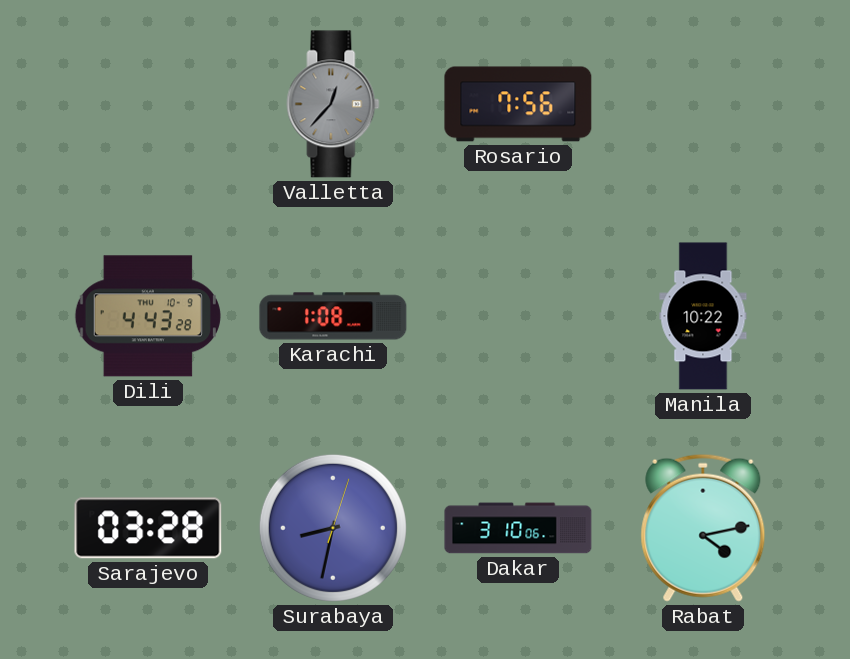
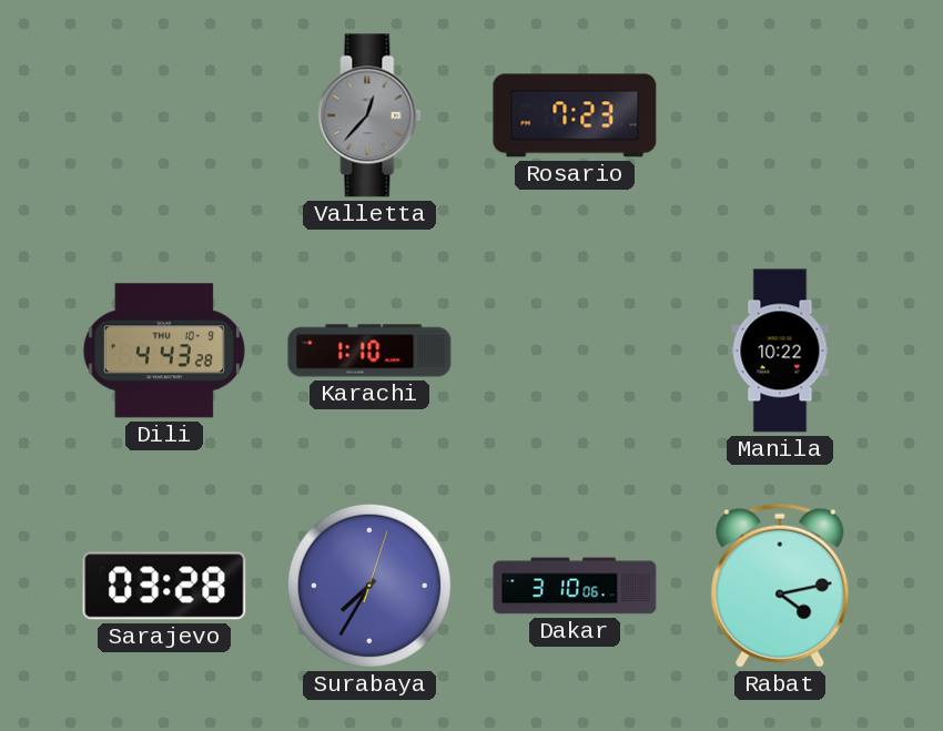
Rosario: 7:56 -> 7:23 (575, 115)
Karachi: 1:08 -> 1:10 (369, 351)
Surabaya: 8:32 -> 7:35 (369, 586)
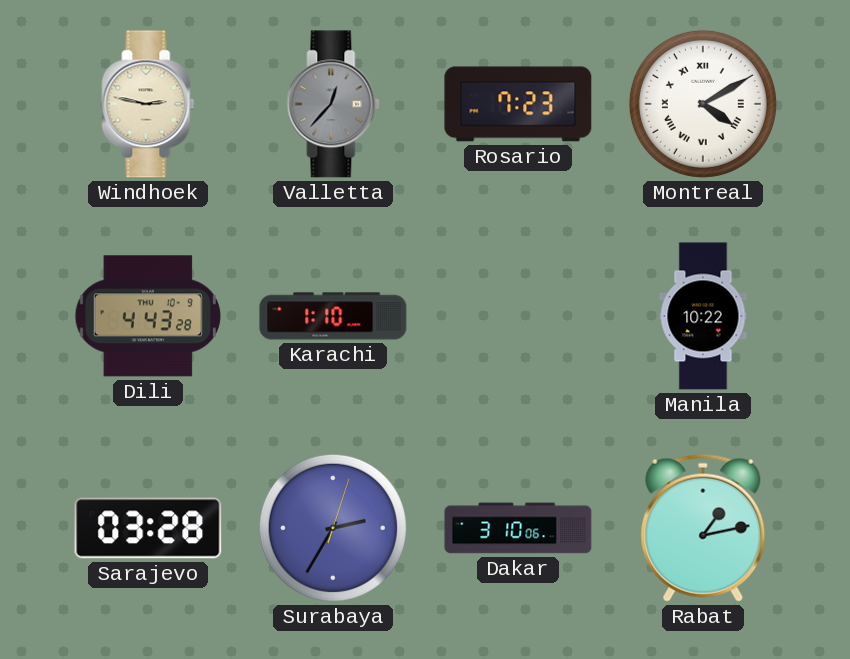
Windhoek: none -> 2:47 (148, 104)
Montreal: none -> 4:10 (703, 104)
Surabaya: 7:35 -> 2:35 (333, 528)
Rabat: 4:13 -> 1:13 (703, 528)
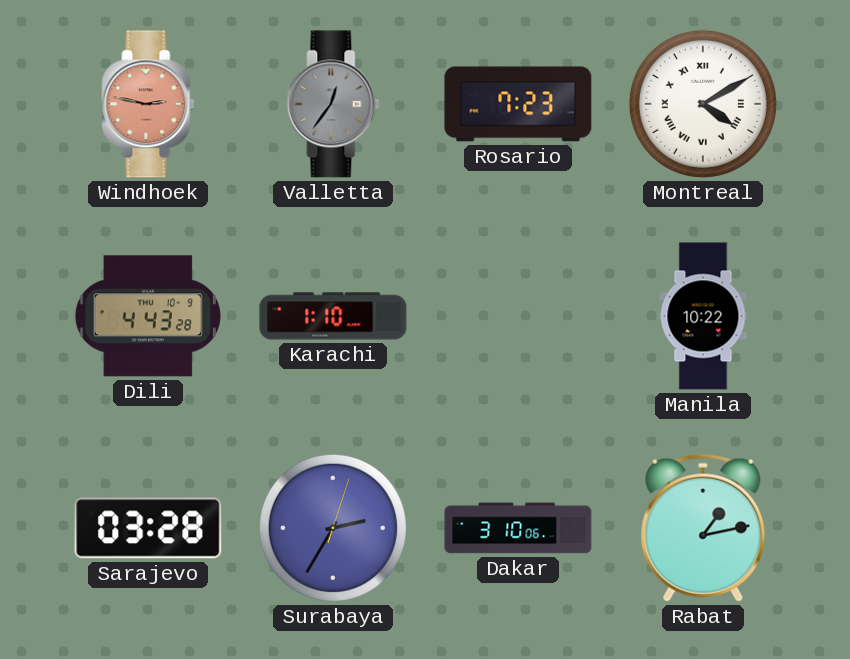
Windhoek dial: cream -> salmon (148, 104)
Valletta: 12:37 -> 12:36 (333, 104)
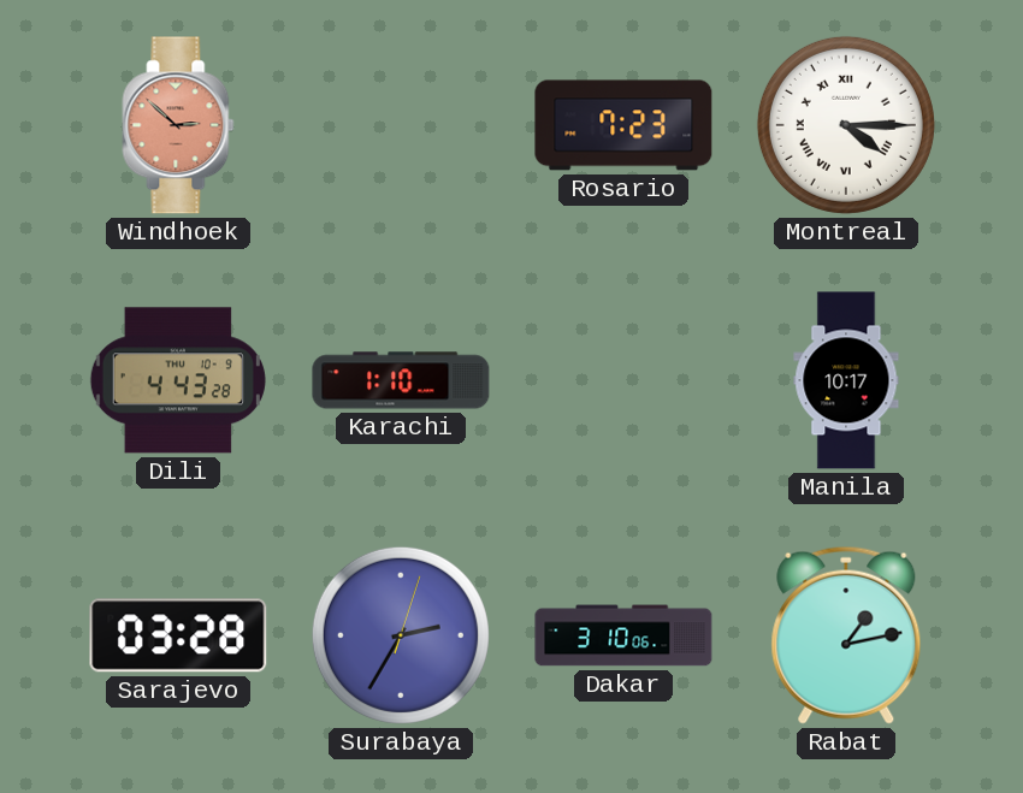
Windhoek: 2:47 -> 2:52 (178, 125)
Valletta: 12:36 -> none (333, 104)
Montreal: 4:10 -> 4:15 (846, 125)
Manila: 10:22 -> 10:17 (846, 380)
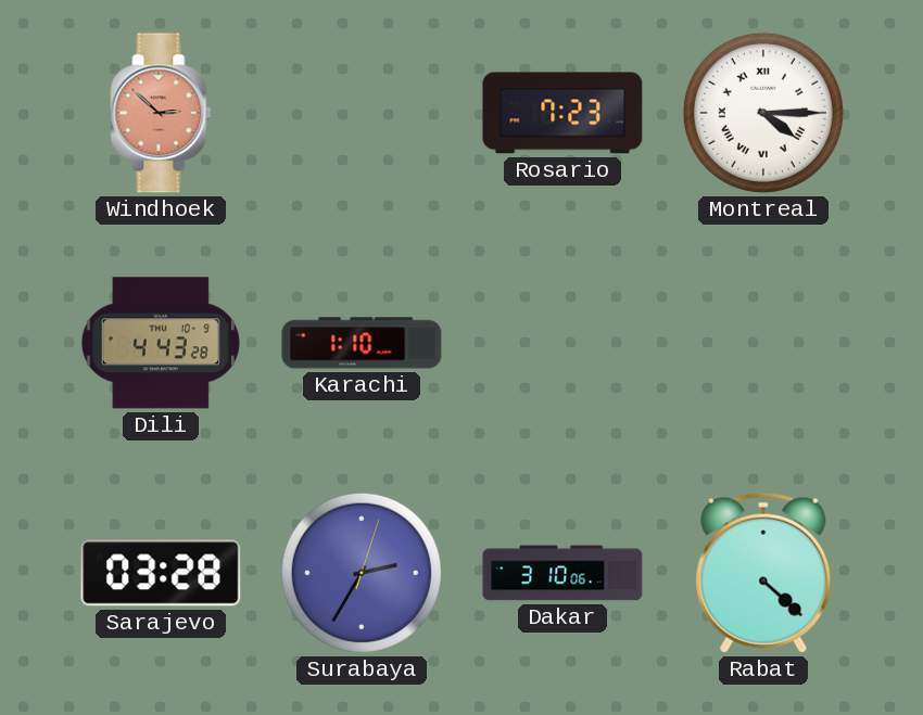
Manila: 10:17 -> none (846, 380)
Rabat: 1:13 -> 4:22 (763, 573)
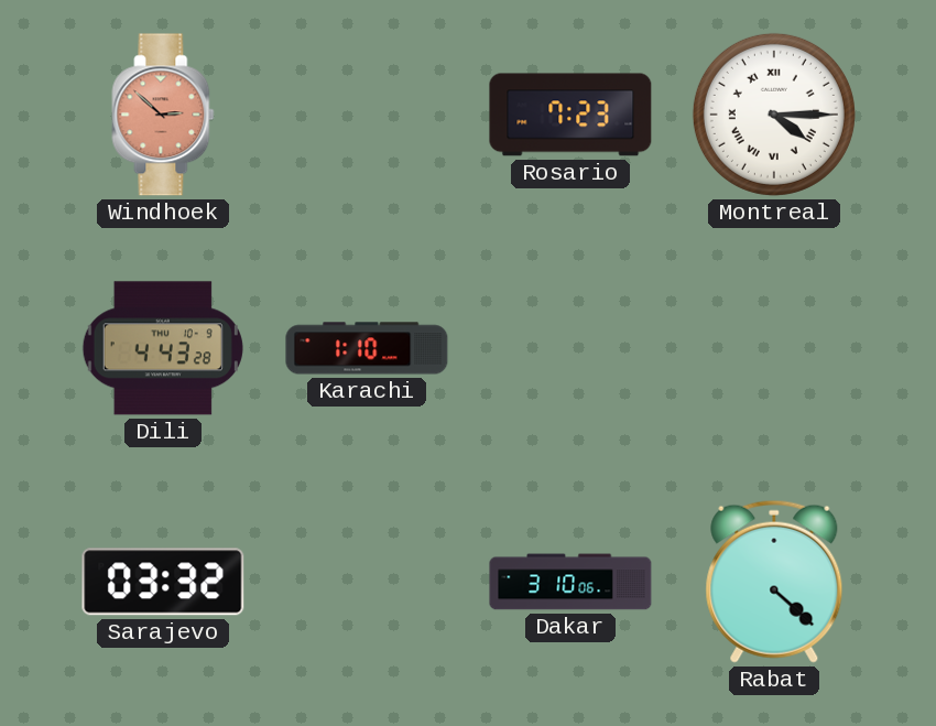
Sarajevo: 03:28 -> 03:32 (163, 582)
Surabaya: 2:35 -> none (362, 573)
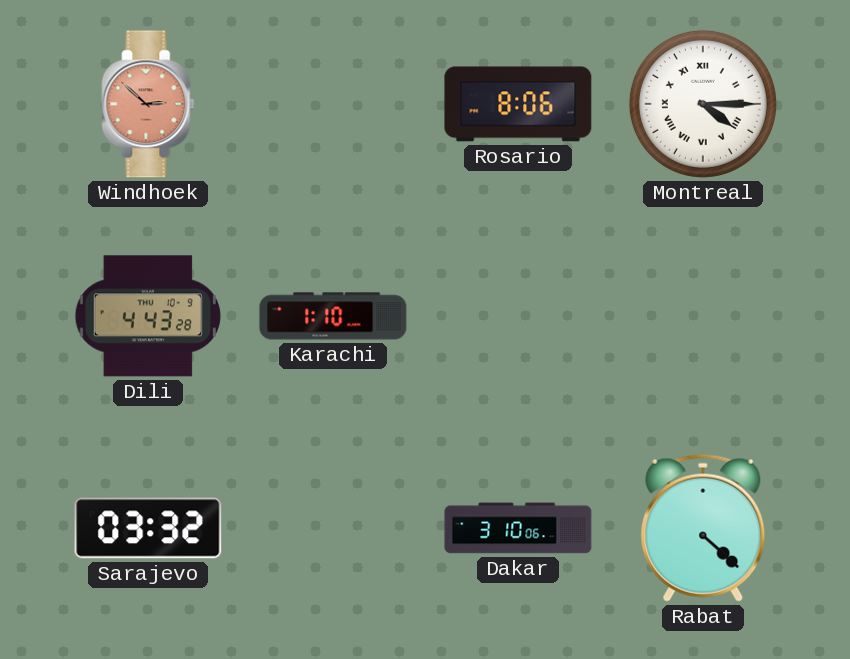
Rosario: 7:23 -> 8:06 (518, 104)
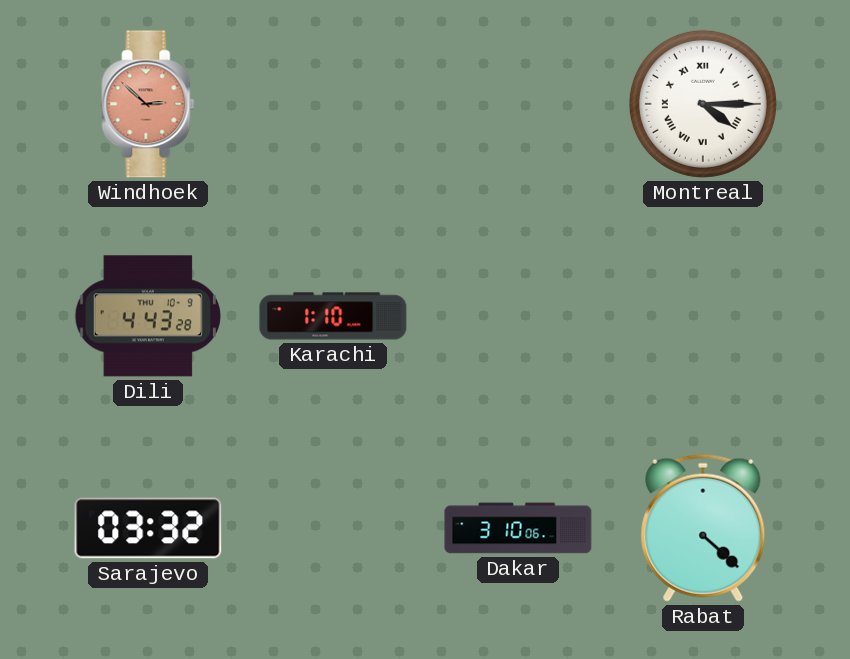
Rosario: 8:06 -> none (518, 104)
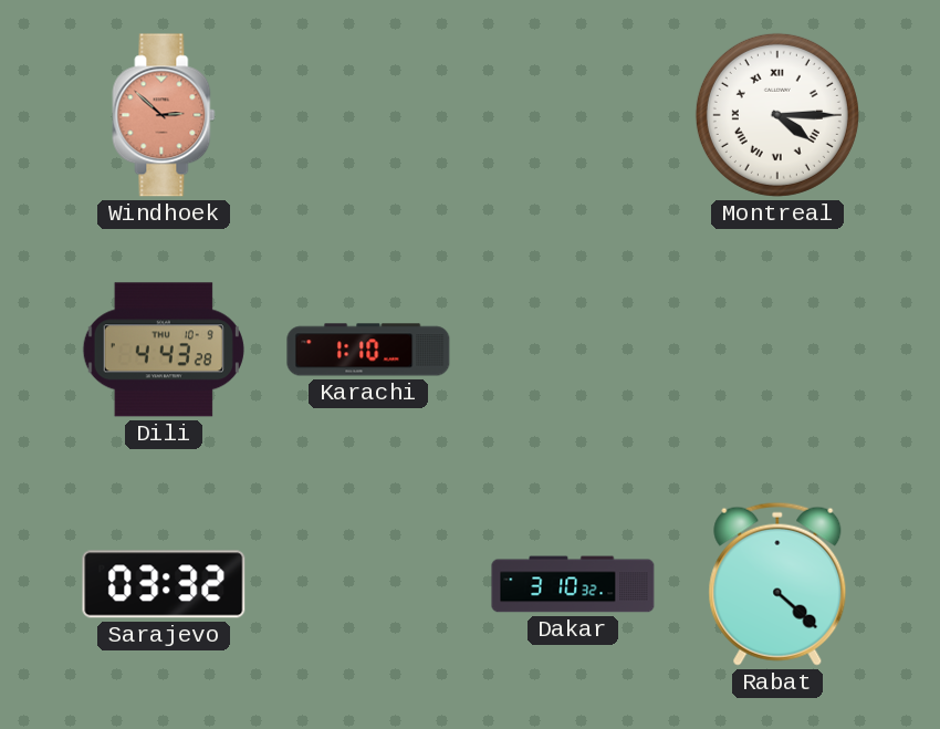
Dakar: 3:10:06 -> 3:10:32 (573, 584)
